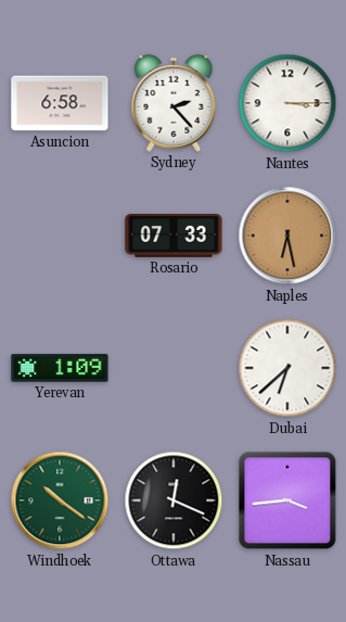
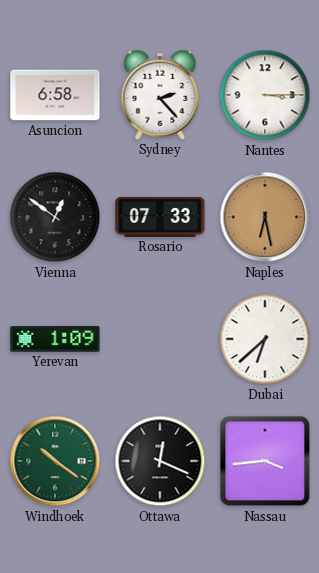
Vienna: none -> 12:51 (55, 217)
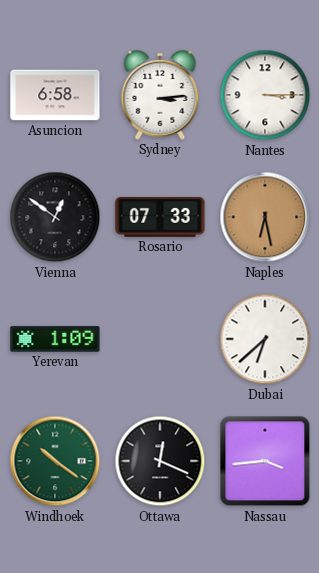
Sydney: 2:23 -> 3:14 (160, 95)
